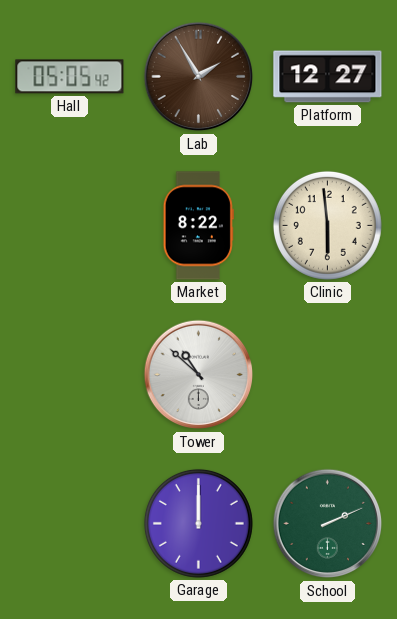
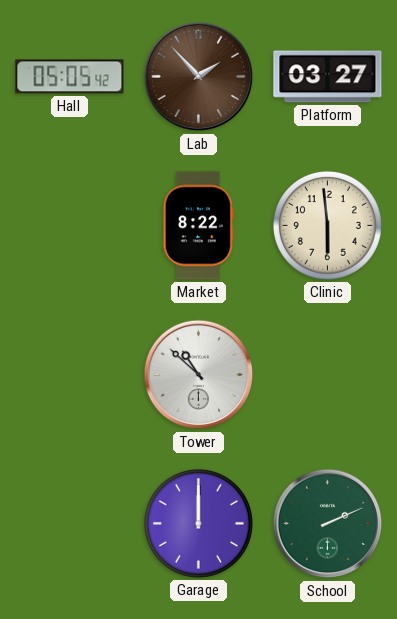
Lab: 1:55 -> 1:53 (199, 77)
Platform: 12:27 -> 03:27 (328, 77)
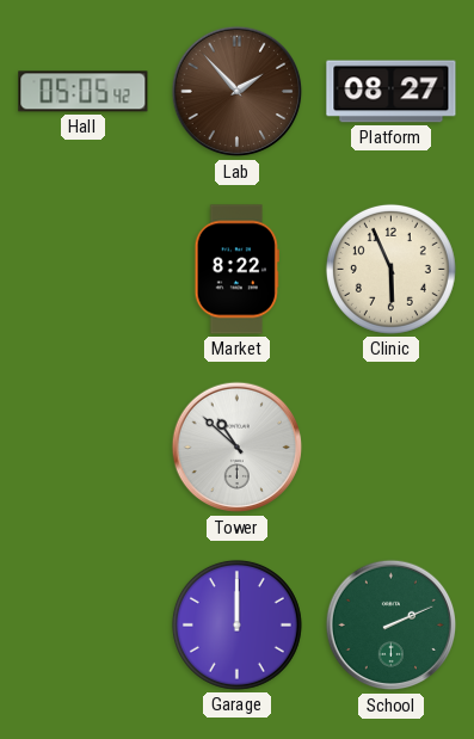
Platform: 03:27 -> 08:27 (392, 92)
Clinic: 5:59 -> 5:56 (390, 269)
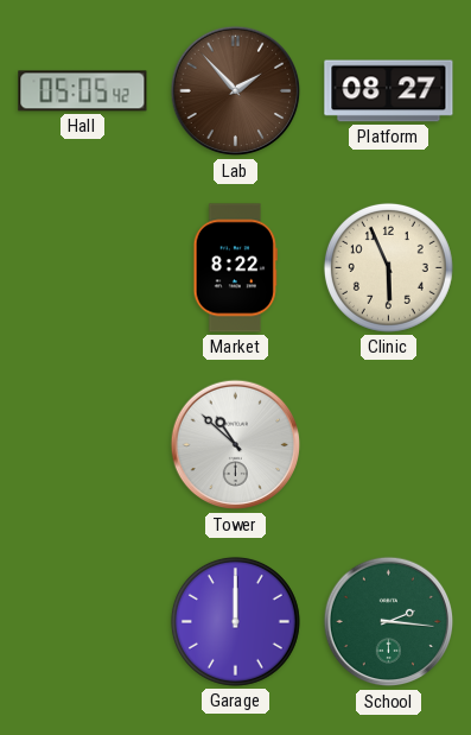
School: 2:11 -> 2:16 (389, 622)
